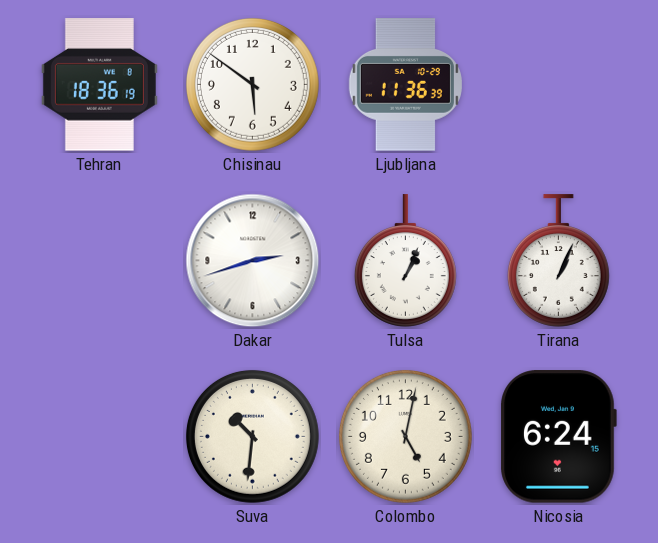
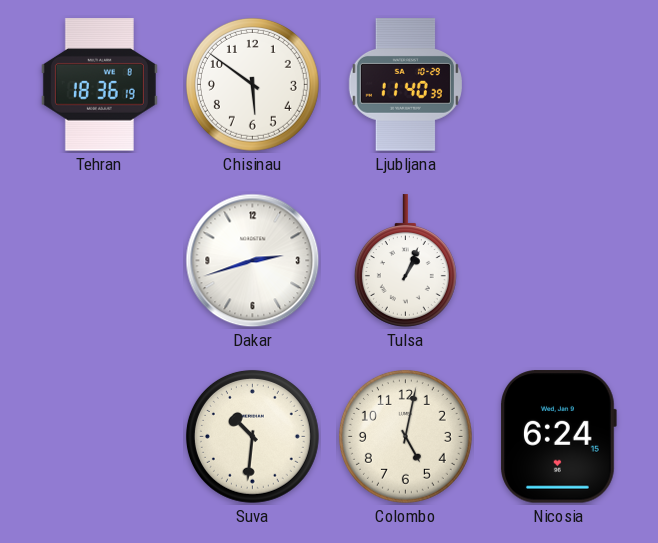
Ljubljana: 11:36 -> 11:40 (405, 85)
Tirana: 1:04 -> none (558, 261)
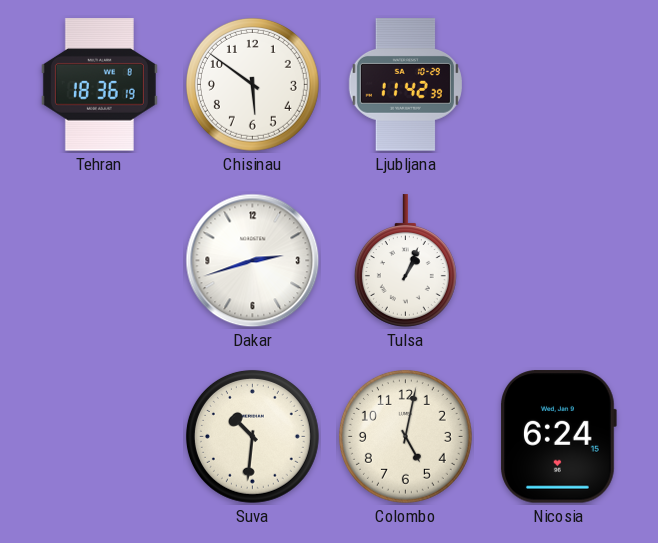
Ljubljana: 11:40 -> 11:42 (405, 85)
